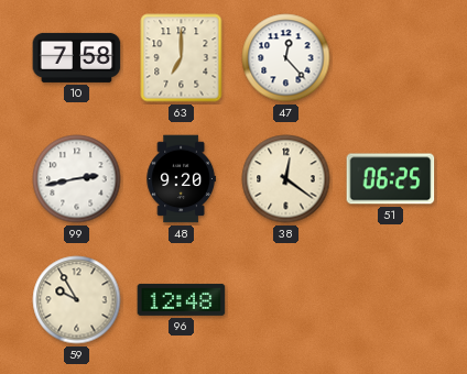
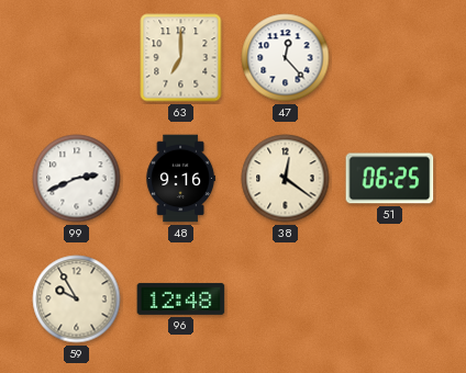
10: 7:58 -> none (77, 57)
99: 2:43 -> 2:41 (77, 179)
48: 9:20 -> 9:16 (180, 179)
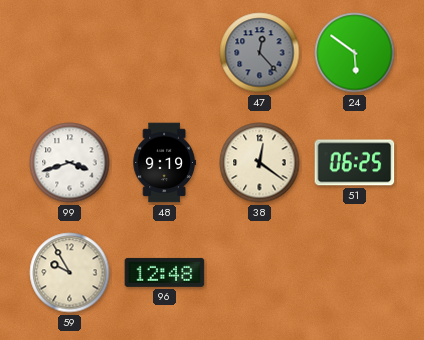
63: 7:00 -> none (181, 58)
47 dial: white -> grey (260, 53)
24: none -> 5:51 (355, 53)
99: 2:41 -> 3:42 (70, 163)
48: 9:16 -> 9:19 (164, 163)
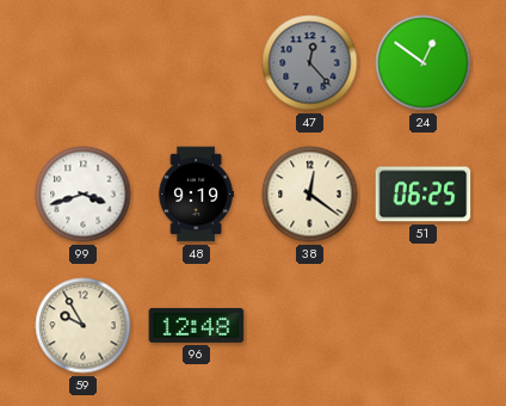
24: 5:51 -> 12:51 (424, 63)
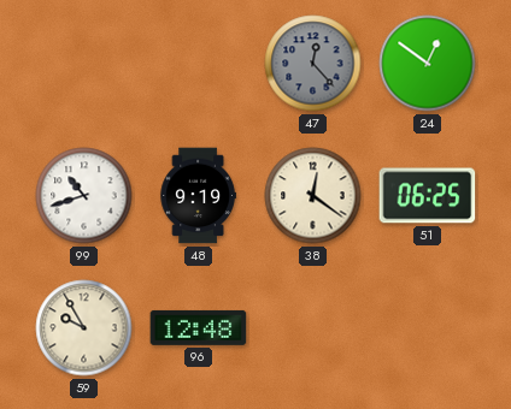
99: 3:42 -> 10:42 (84, 196)
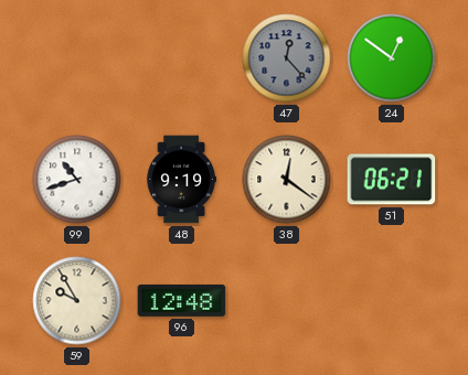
51: 06:25 -> 06:21 (392, 180)
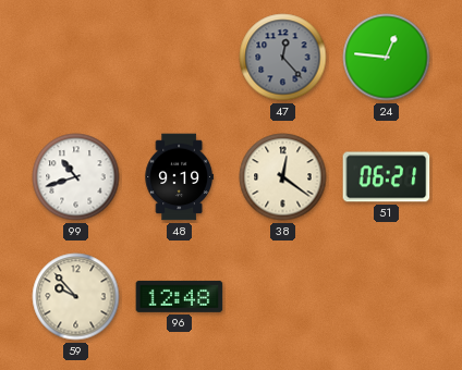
24: 12:51 -> 12:46 (387, 58)
59: 9:55 -> 9:53 (76, 297)
